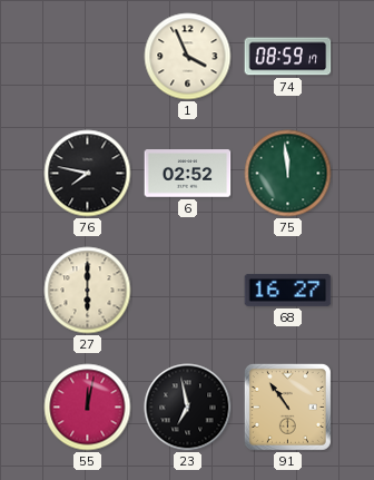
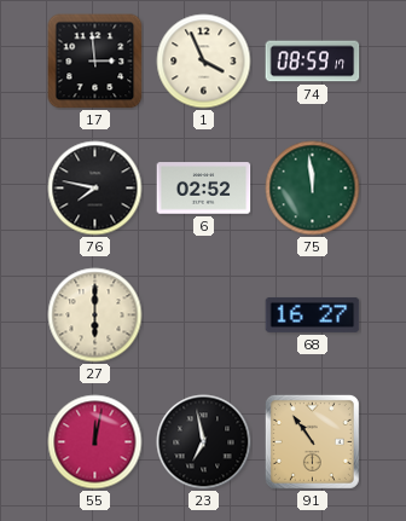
17: none -> 2:59 (95, 62)
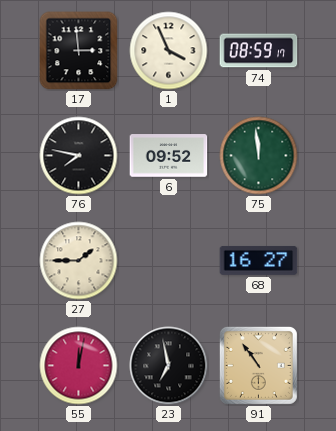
6: 02:52 -> 09:52 (169, 156)
27: 6:00 -> 1:45 (79, 261)
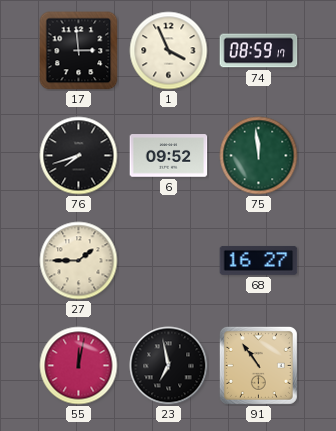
76: 7:47 -> 7:42 (79, 156)
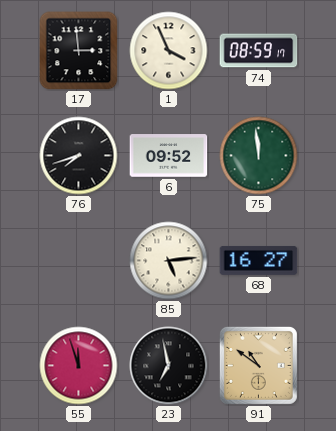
27: 1:45 -> none (79, 261)
85: none -> 5:14 (169, 261)
55: 12:02 -> 11:57 (79, 366)
91: 10:54 -> 10:51 (258, 365)
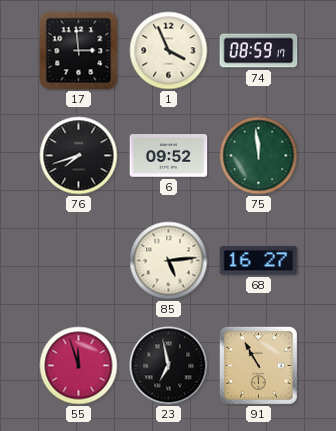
91: 10:51 -> 10:55 (258, 365)
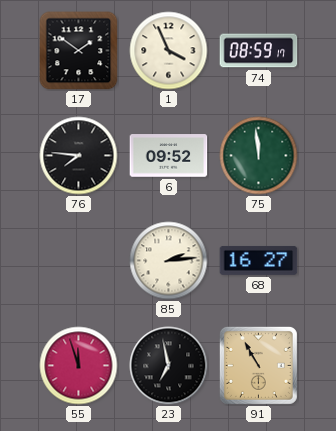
17: 2:59 -> 1:51 (79, 51)
76: 7:42 -> 7:46 (79, 156)
85: 5:14 -> 2:14 (169, 261)
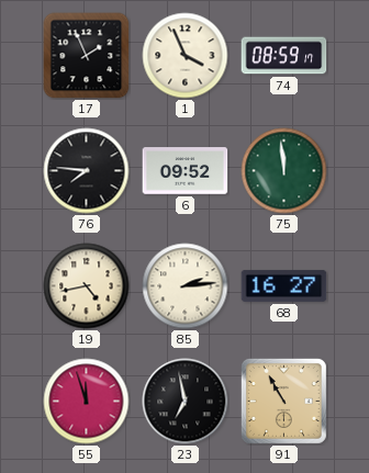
17: 1:51 -> 1:56 (87, 56)
19: none -> 4:43 (87, 286)
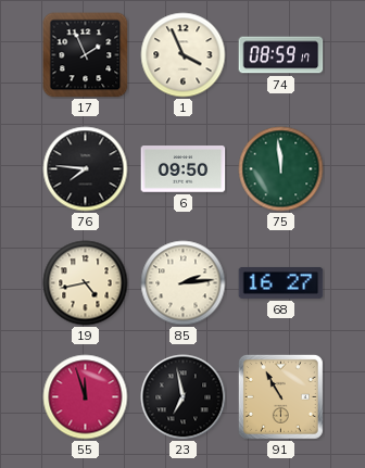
6: 09:52 -> 09:50 (184, 169)
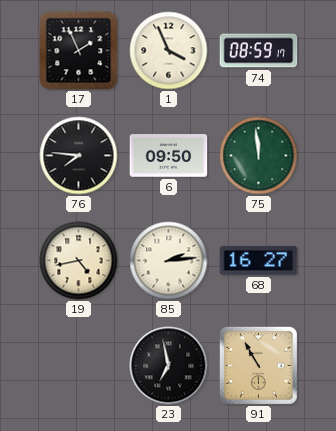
55: 11:57 -> none (86, 397)
